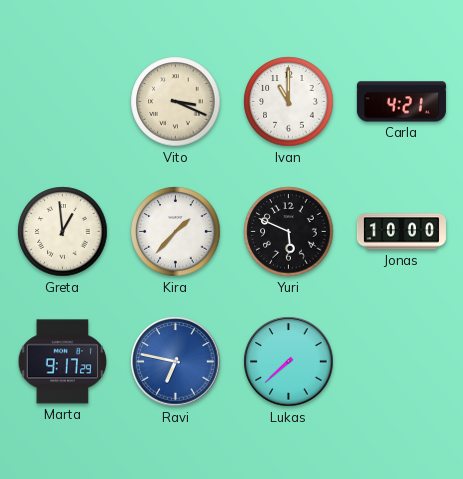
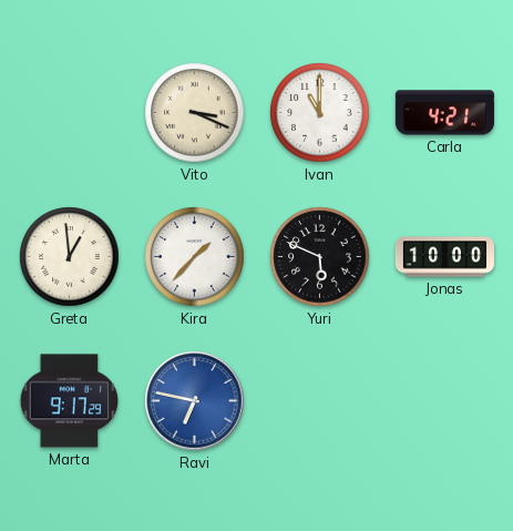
Lukas: 7:38 -> none (289, 362)
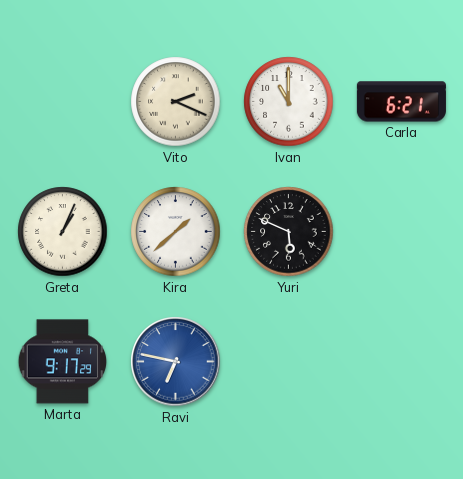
Vito: 3:19 -> 2:19 (176, 102)
Carla: 4:21 -> 6:21 (401, 102)
Greta: 12:59 -> 1:04 (63, 232)
Kira: 1:37 -> 1:38 (176, 232)
Jonas: 10:00 -> none (444, 257)
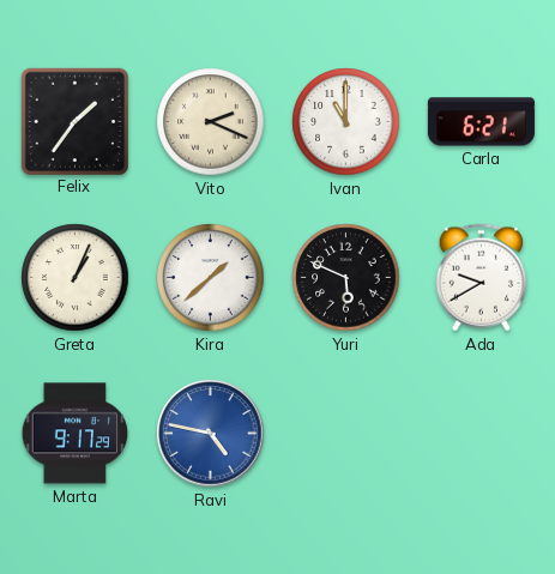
Felix: none -> 1:36 (74, 121)
Ada: none -> 9:40 (482, 278)
Ravi: 6:47 -> 4:47 (211, 434)
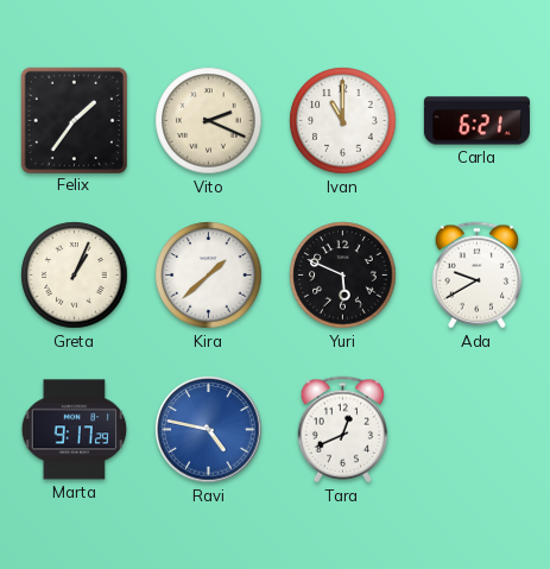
Tara: none -> 12:41 (343, 430)
